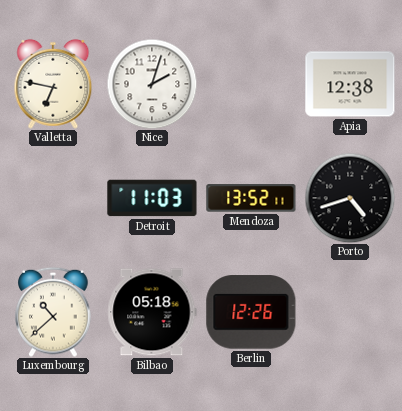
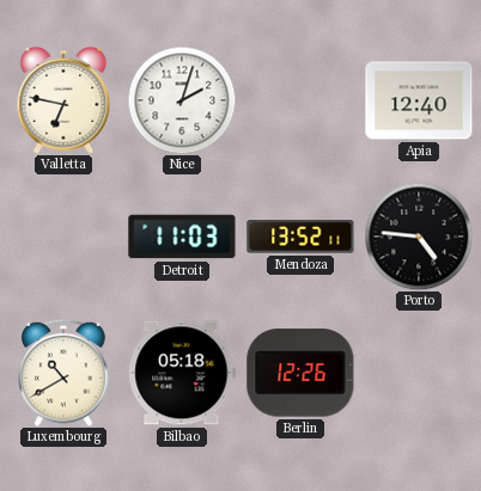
Apia: 12:38 -> 12:40 (419, 100)
Porto: 4:42 -> 4:46 (419, 237)
Luxembourg: 10:38 -> 10:40 (63, 373)
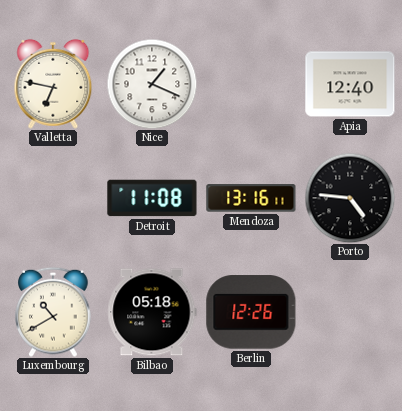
Nice: 2:03 -> 1:19 (152, 84)
Detroit: 11:03 -> 11:08 (152, 198)
Mendoza: 13:52 -> 13:16 (251, 198)
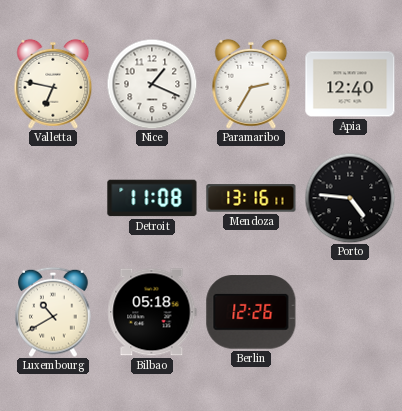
Paramaribo: none -> 2:35 (251, 84)
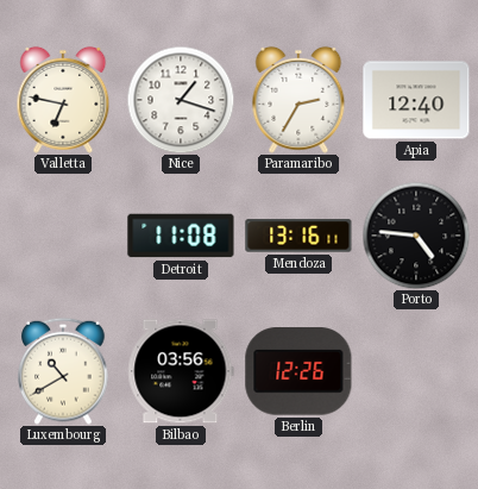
Nice: 1:19 -> 1:18 (181, 100)
Bilbao: 05:18 -> 03:56 (181, 371)
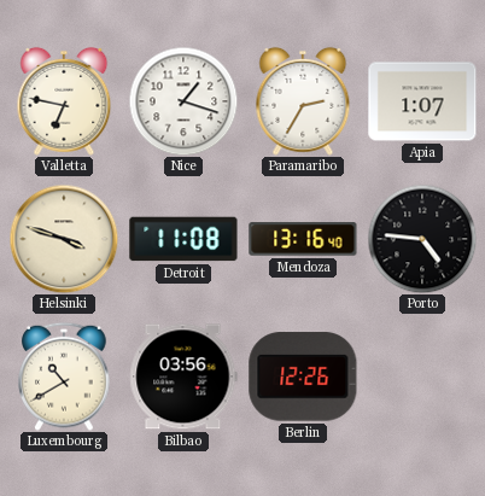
Apia: 12:40 -> 1:07 (422, 101)
Helsinki: none -> 3:48 (64, 239)
Mendoza: 13:16:11 -> 13:16:40 (303, 239)
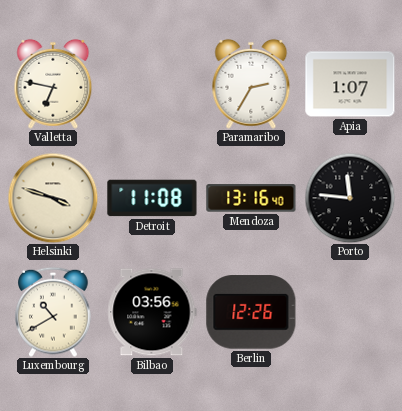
Nice: 1:18 -> none (183, 101)
Porto: 4:46 -> 11:46 (350, 198)
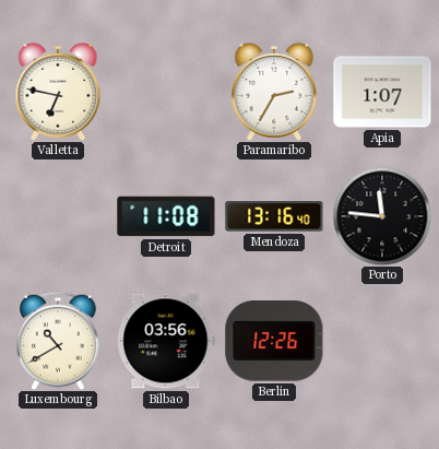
Helsinki: 3:48 -> none (53, 198)
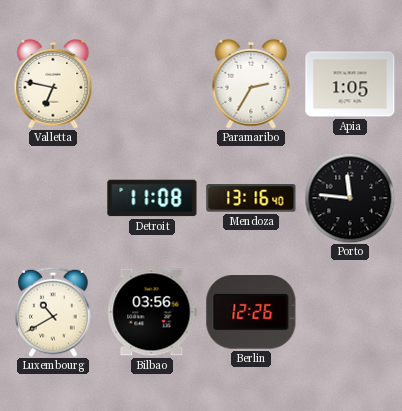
Apia: 1:07 -> 1:05 (350, 84)
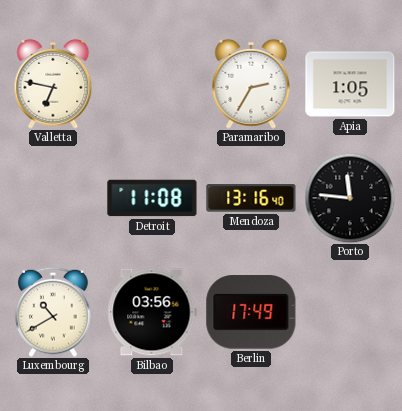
Berlin: 12:26 -> 17:49 (251, 312)
